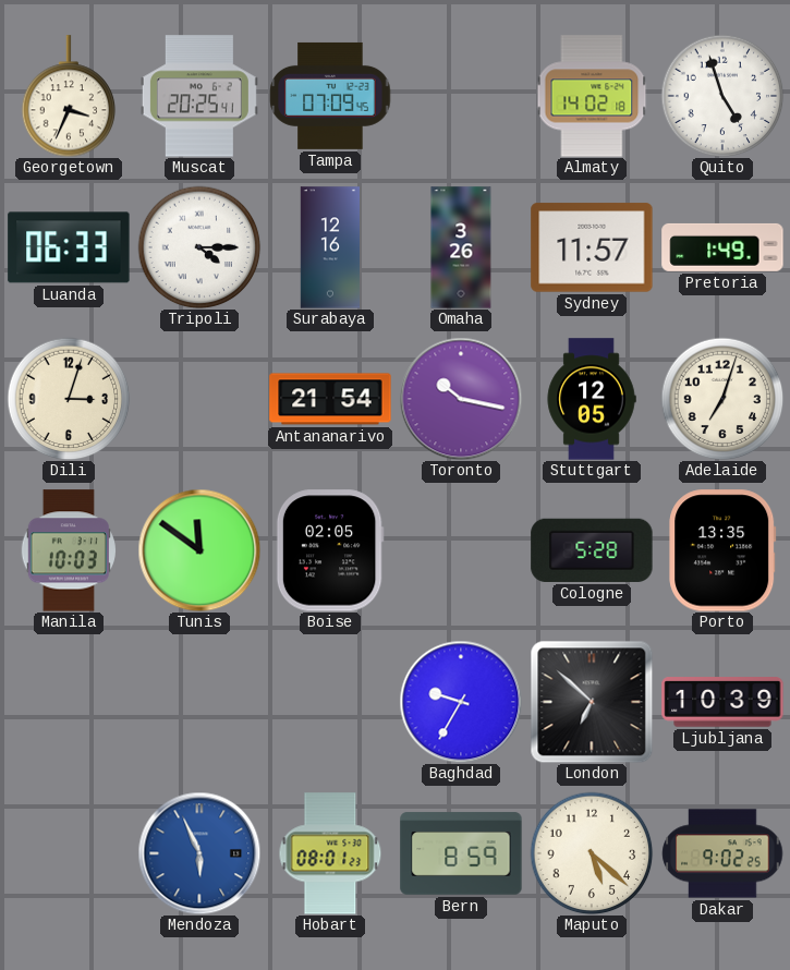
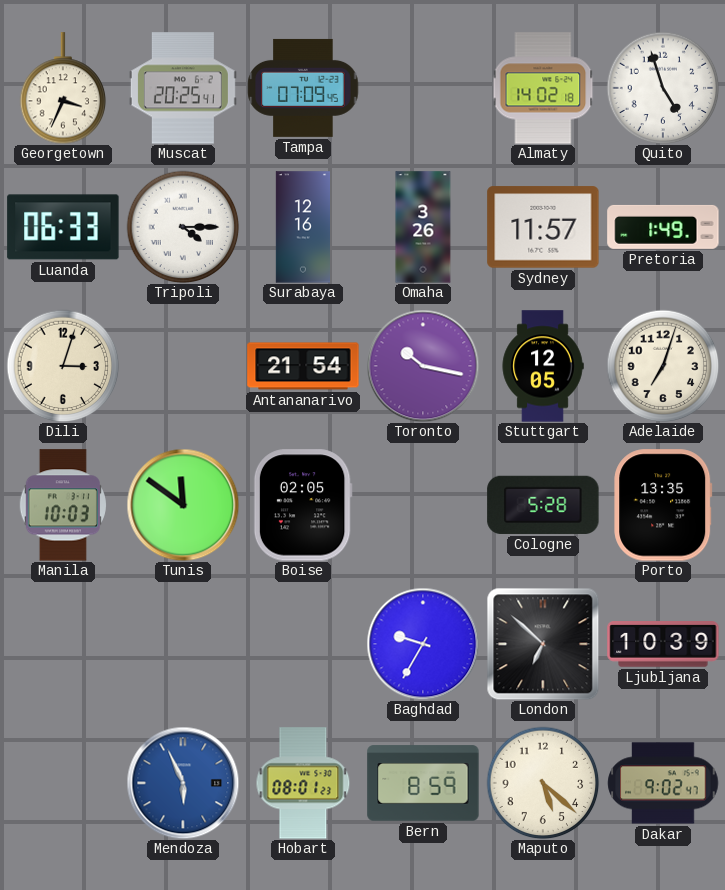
Dakar: 9:02:25 -> 9:02:47 (663, 783)
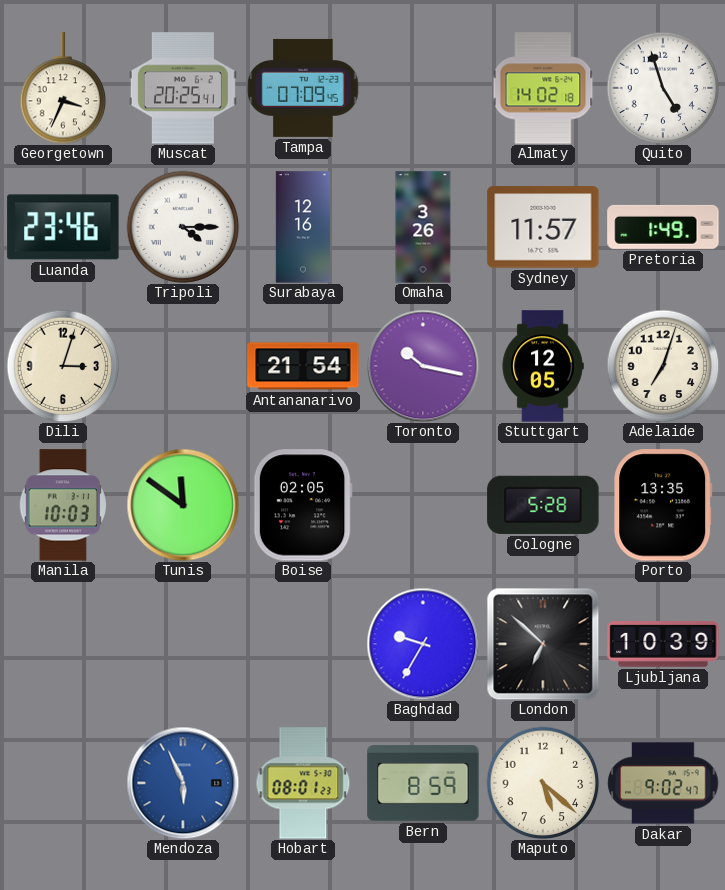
Luanda: 06:33 -> 23:46 (63, 227)
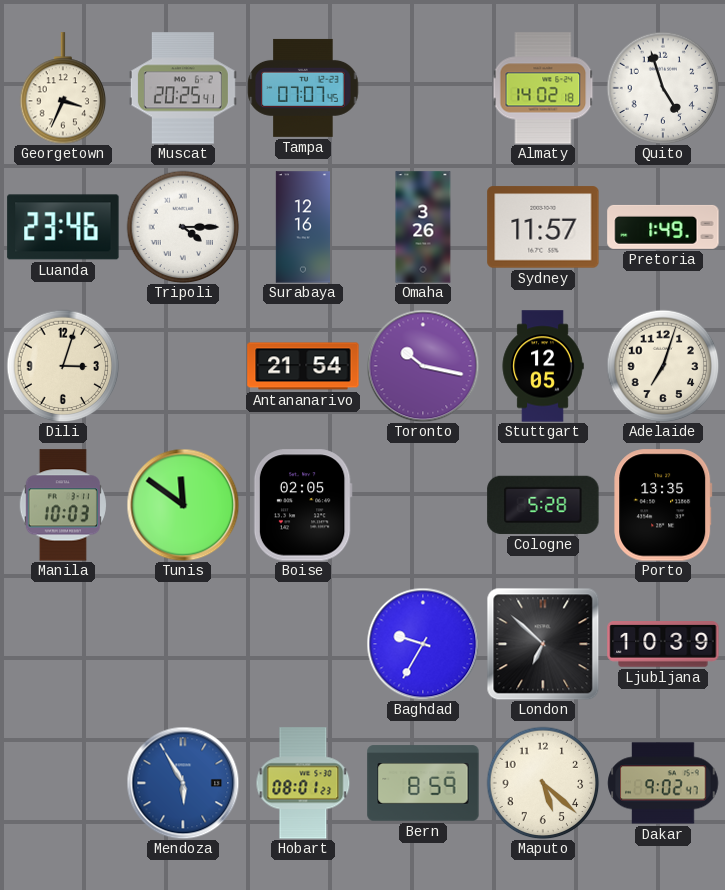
Tampa: 07:09 -> 07:07 (303, 88)
Mendoza: 5:56 -> 5:55 (183, 783)
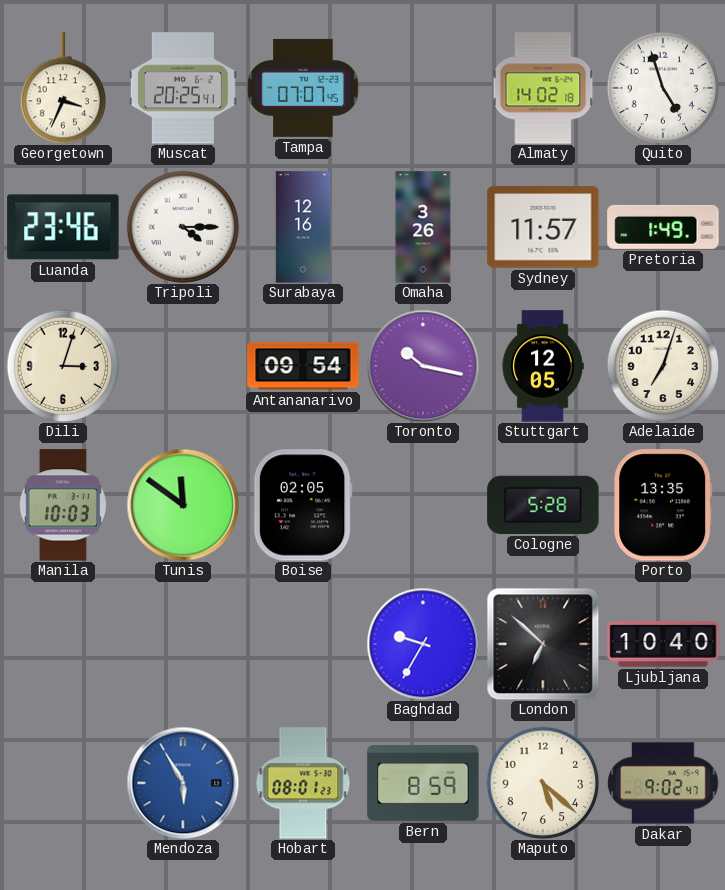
Antananarivo: 21:54 -> 09:54 (303, 366)
Ljubljana: 10:39 -> 10:40 (663, 644)
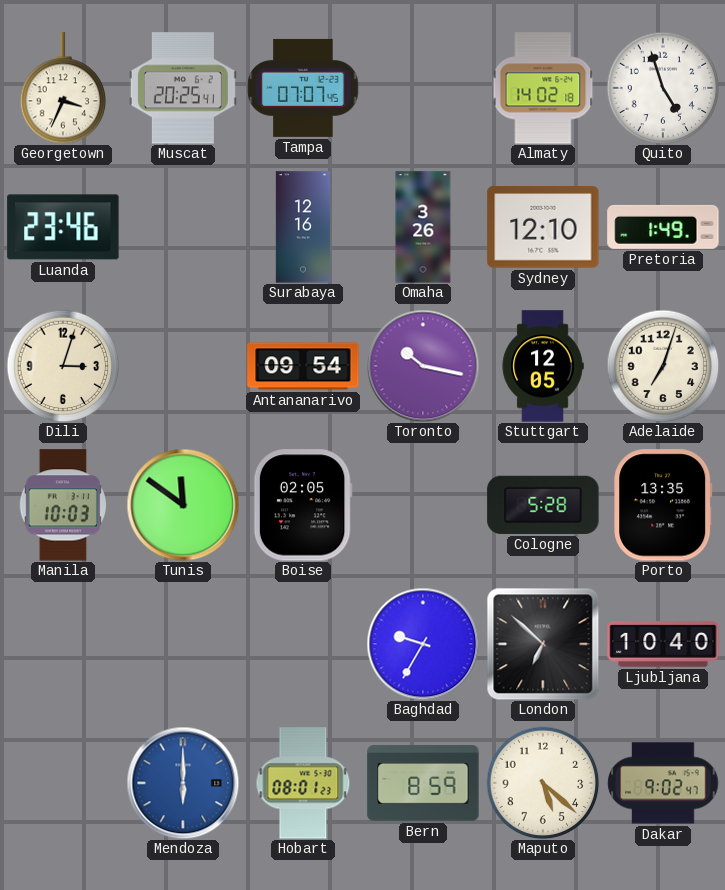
Tripoli: 4:15 -> none (183, 227)
Sydney: 11:57 -> 12:10 (543, 227)
Mendoza: 5:55 -> 6:00 (183, 783)
